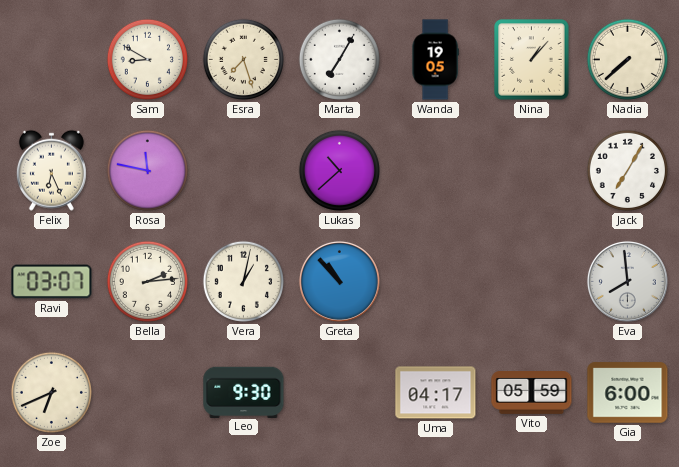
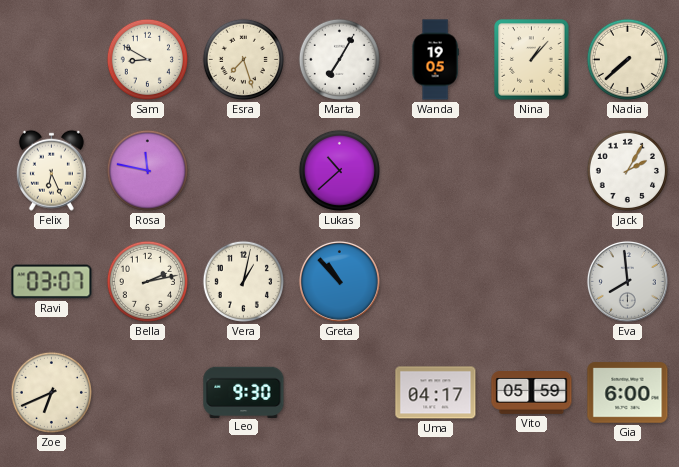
Jack: 7:05 -> 2:05 (627, 170)
Bella: 2:14 -> 2:13 (147, 281)
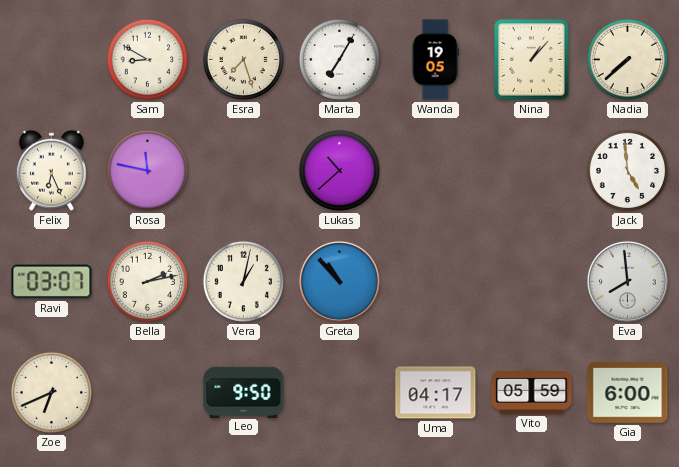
Jack: 2:05 -> 4:59 (627, 170)
Leo: 9:30 -> 9:50 (244, 392)
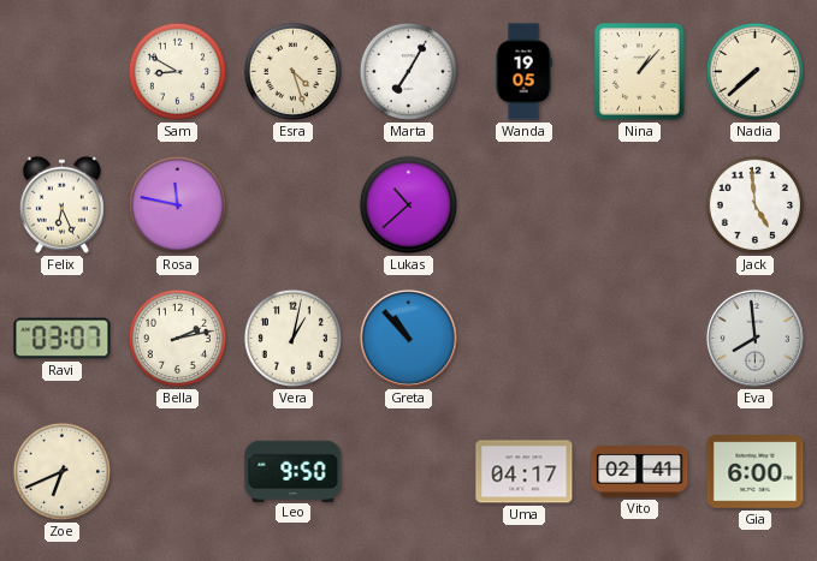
Esra: 7:27 -> 4:27 (292, 71)
Vito: 05:59 -> 02:41 (640, 472)
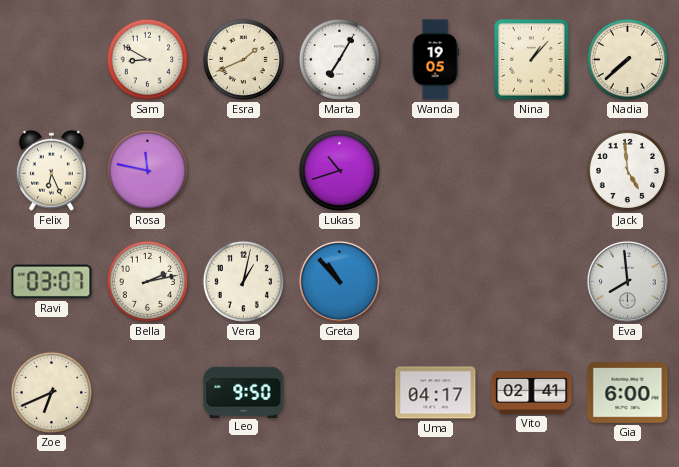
Esra: 4:27 -> 1:41 (243, 59)
Lukas: 10:38 -> 10:42 (339, 170)
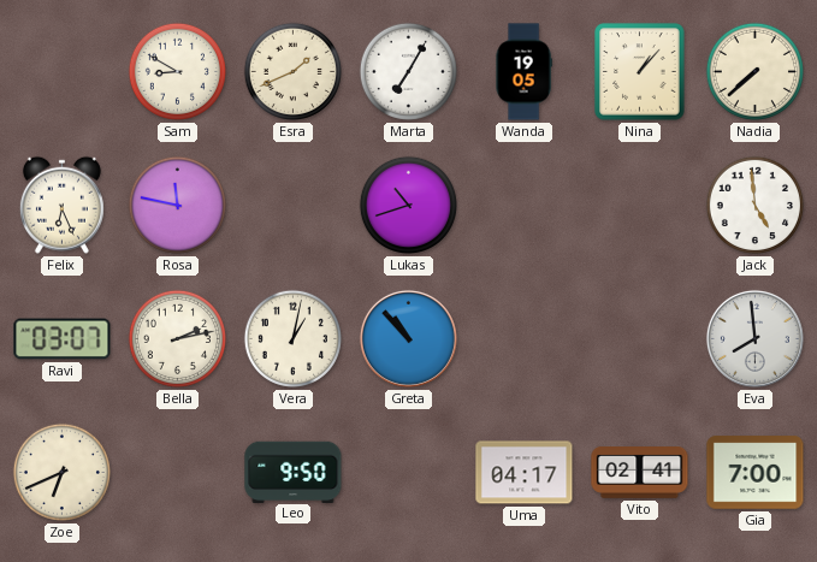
Gia: 6:00 -> 7:00 (756, 473)
